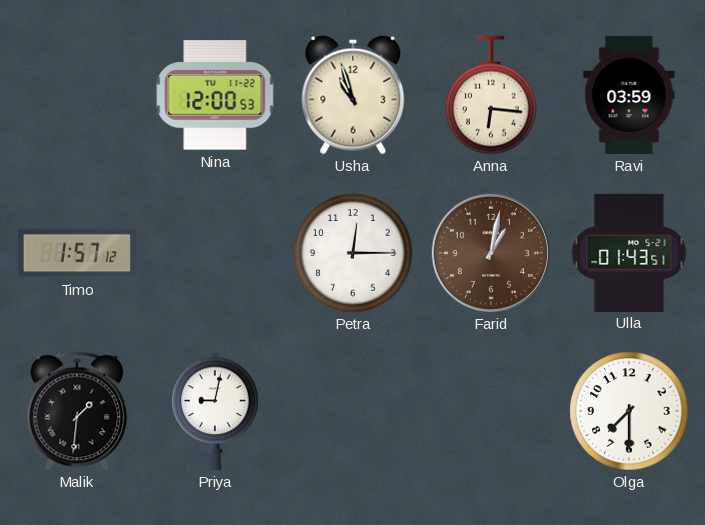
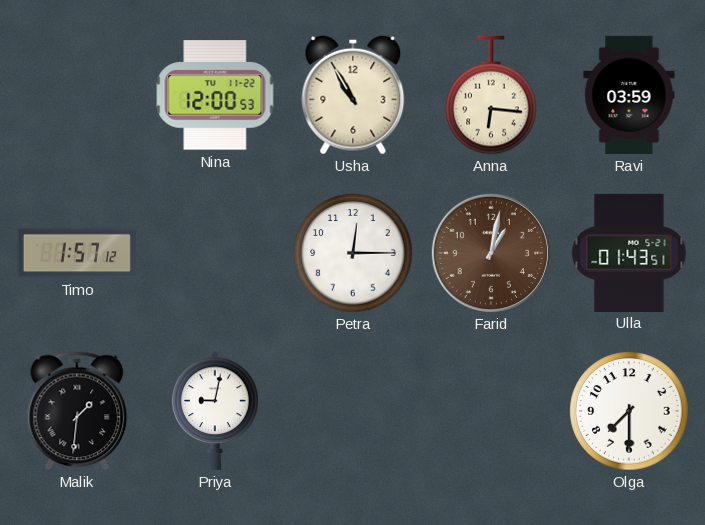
Usha: 10:57 -> 10:55 (353, 95)
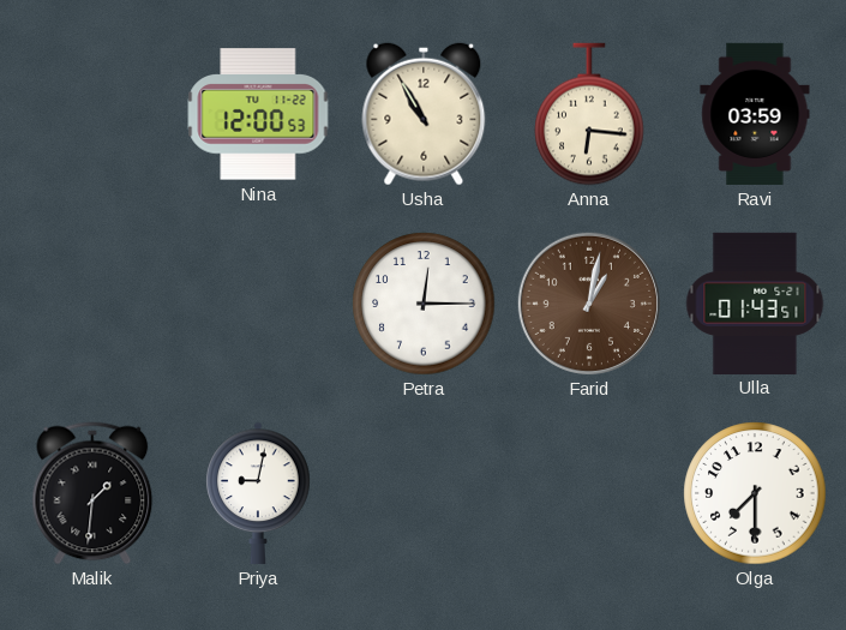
Timo: 1:57 -> none (77, 253)
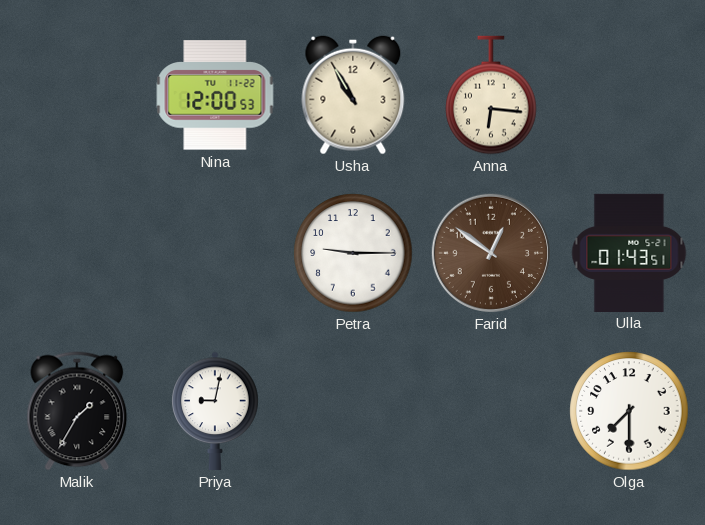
Ravi: 03:59 -> none (755, 114)
Petra: 12:15 -> 9:15 (353, 253)
Farid: 1:02 -> 12:51 (491, 253)
Malik: 1:31 -> 1:35 (77, 411)
